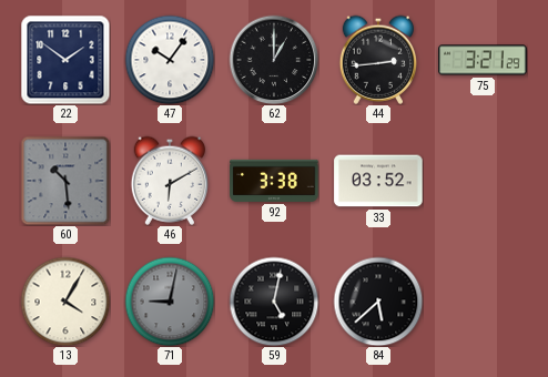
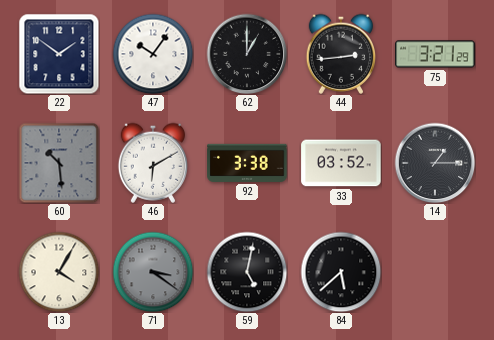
14: none -> 1:15 (435, 163)
71: 9:02 -> 3:21 (153, 272)
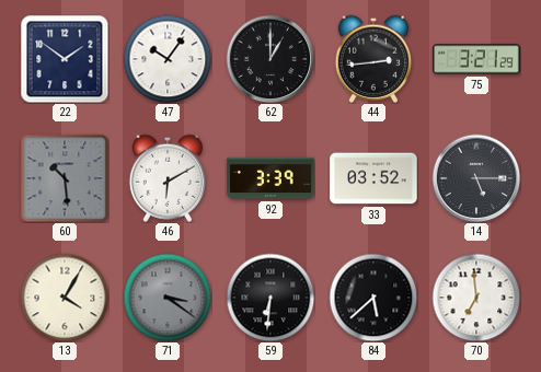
92: 3:38 -> 3:39 (270, 178)
14: 1:15 -> 5:15 (476, 178)
59: 5:02 -> 6:31 (270, 298)
70: none -> 6:59 (476, 298)
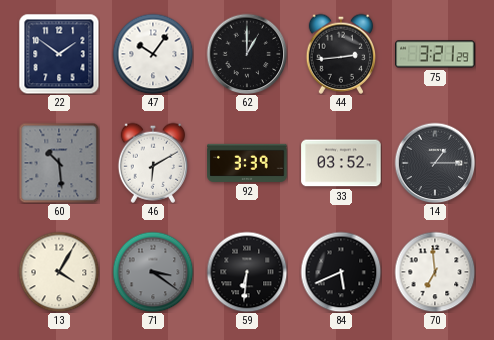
14: 5:15 -> 1:15 (435, 163)
84: 5:38 -> 5:41 (341, 272)
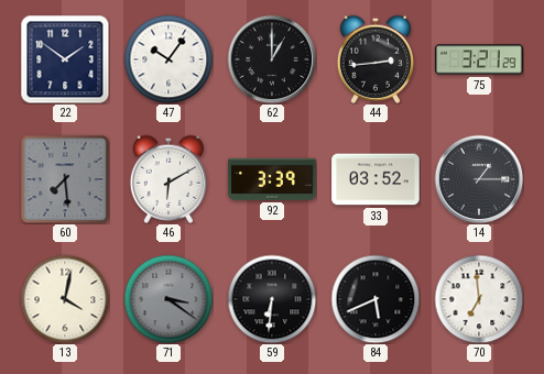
60: 10:29 -> 7:29 (65, 179)
13: 4:05 -> 4:02 (65, 299)
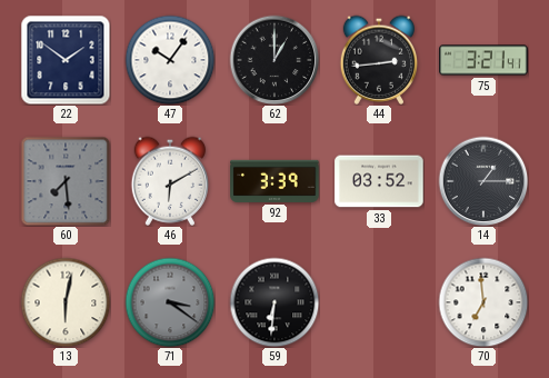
75: 3:21:29 -> 3:21:41 (483, 60)
13: 4:02 -> 6:02 (66, 302)
84: 5:41 -> none (376, 299)
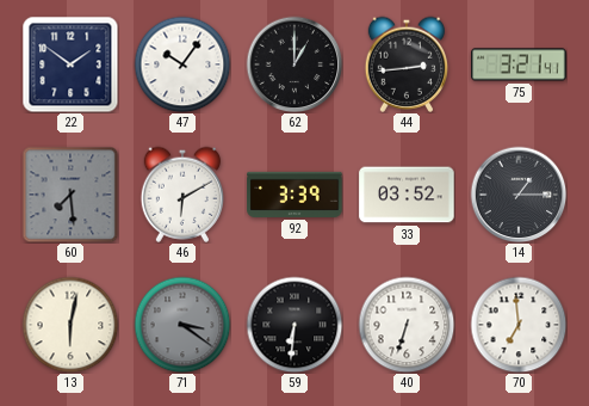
40: none -> 6:33 (407, 325)
